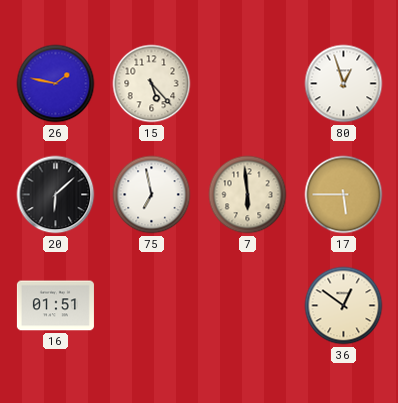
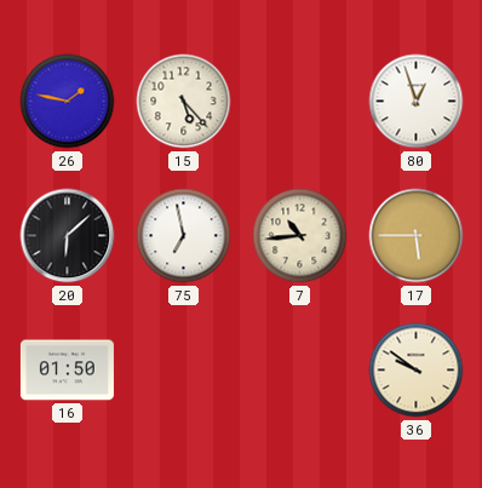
7: 5:59 -> 10:44 (300, 236)
16: 01:51 -> 01:50 (67, 371)
36: 12:51 -> 9:51 (417, 371)
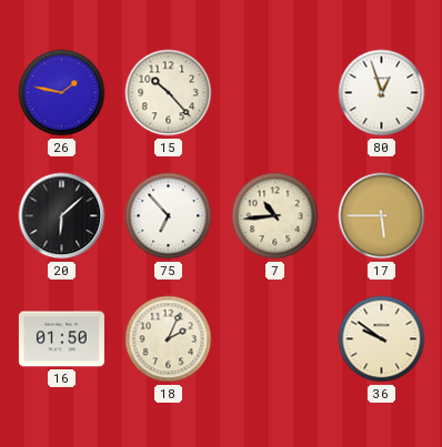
15: 5:23 -> 10:23 (169, 93)
75: 6:58 -> 6:53 (169, 216)
18: none -> 2:04 (169, 339)
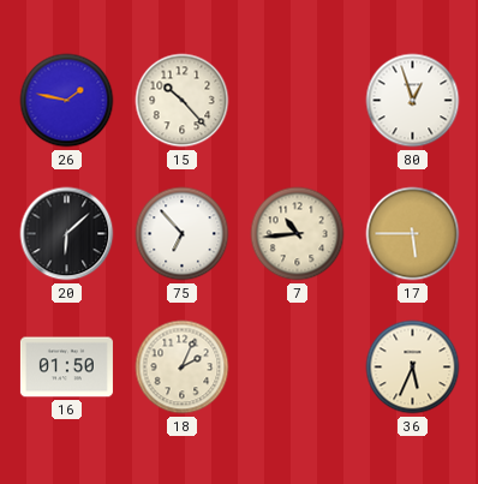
36: 9:51 -> 5:34 (413, 368)
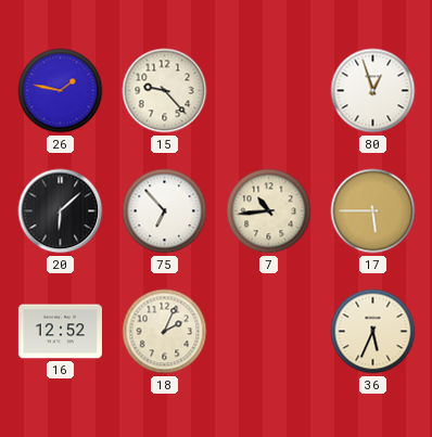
15: 10:23 -> 9:23 (165, 91)
16: 01:50 -> 12:52 (60, 332)
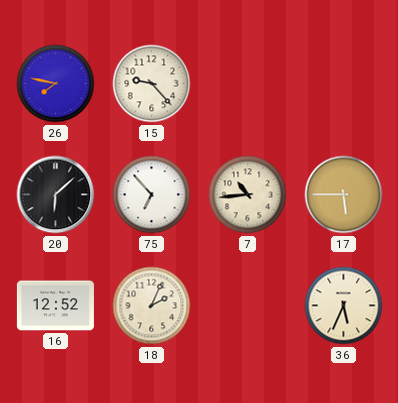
26: 1:47 -> 7:47 (56, 84)
80: 12:57 -> none (373, 91)
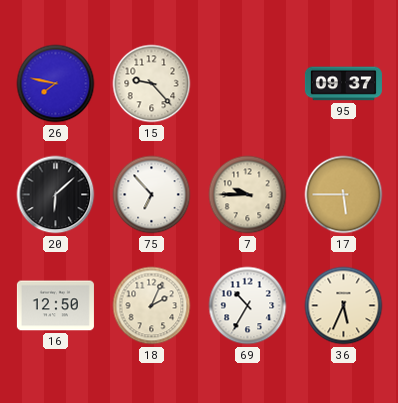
95: none -> 09:37 (343, 84)
7: 10:44 -> 9:45 (248, 195)
16: 12:52 -> 12:50 (55, 306)
69: none -> 10:35 (248, 306)
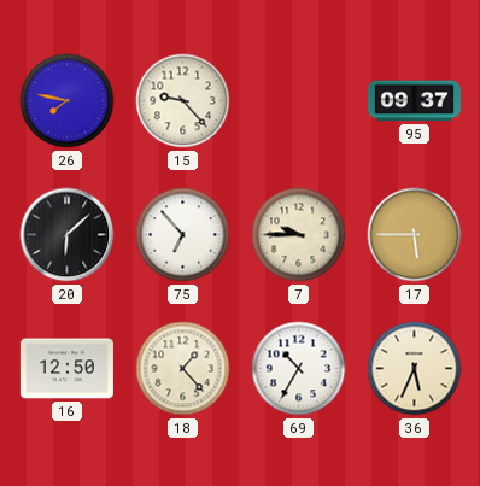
18: 2:04 -> 1:23 (183, 369)
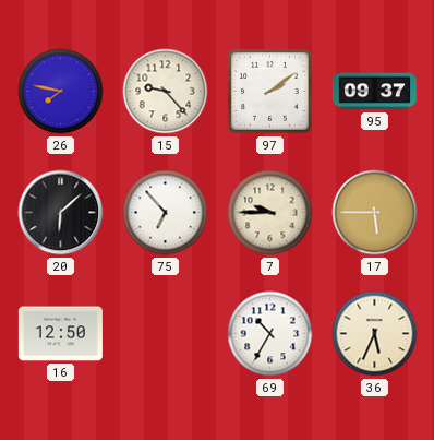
97: none -> 2:09 (270, 92)
18: 1:23 -> none (183, 369)
